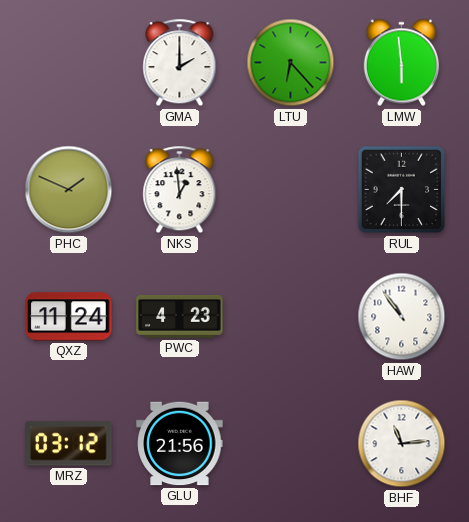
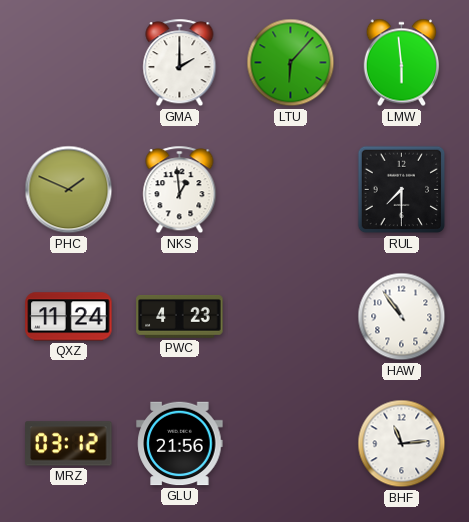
LTU: 6:23 -> 6:07 (291, 63)
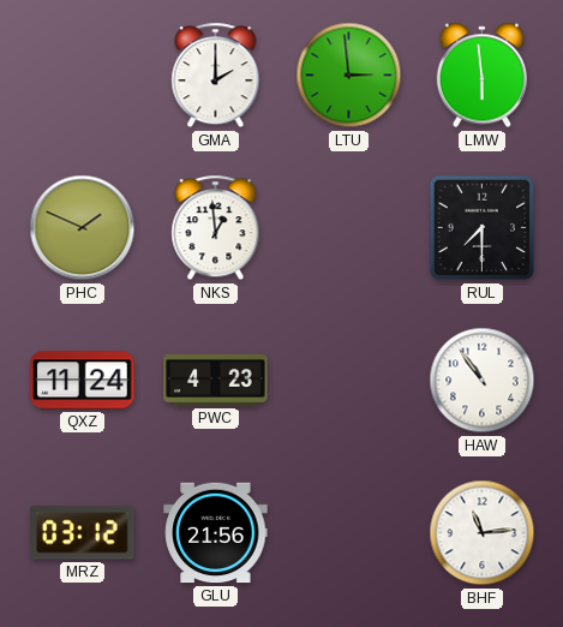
LTU: 6:07 -> 2:59 (349, 76)
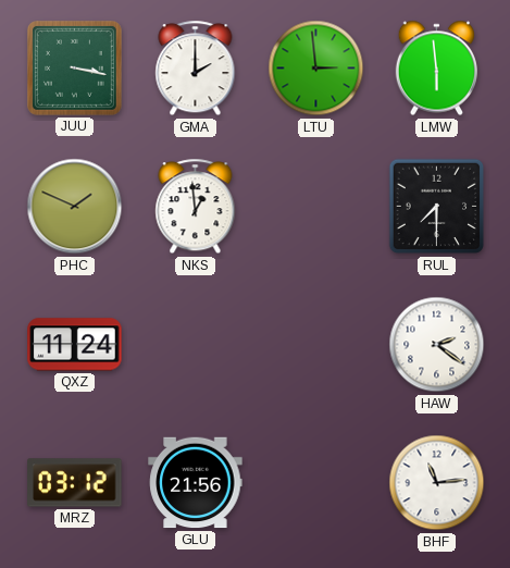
JUU: none -> 3:17 (74, 67)
PWC: 4:23 -> none (216, 380)
HAW: 10:54 -> 2:21 (437, 345)
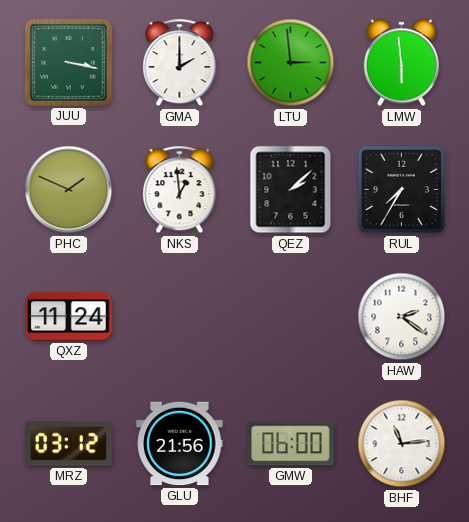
QEZ: none -> 2:08 (291, 190)
RUL: 7:30 -> 7:35 (402, 190)
GMW: none -> 06:00 (291, 444)
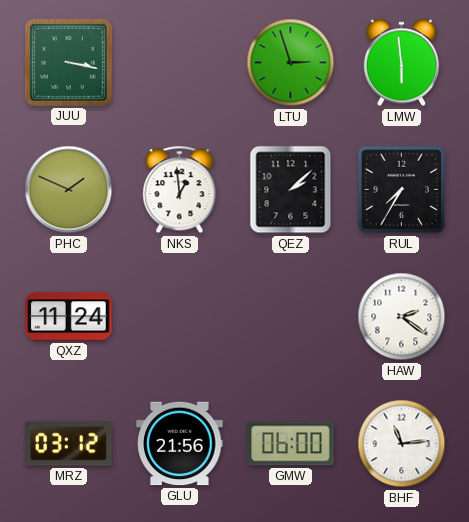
GMA: 2:00 -> none (180, 63)
LTU: 2:59 -> 2:57 (291, 63)
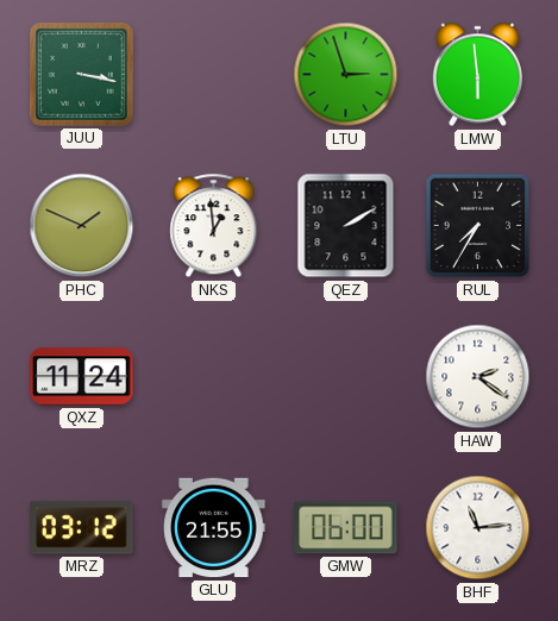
QEZ: 2:08 -> 2:10 (346, 226)
GLU: 21:56 -> 21:55 (214, 528)
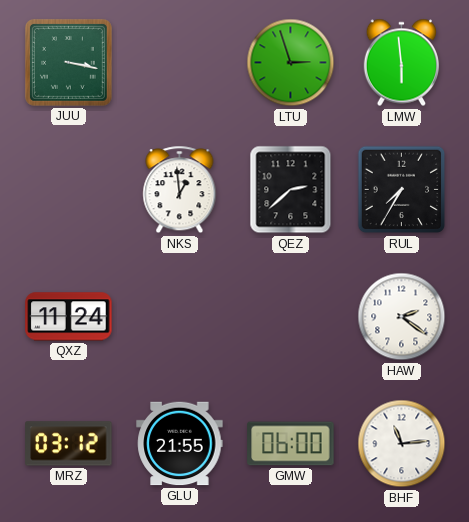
PHC: 1:49 -> none (82, 226)
QEZ: 2:10 -> 2:38 (291, 190)
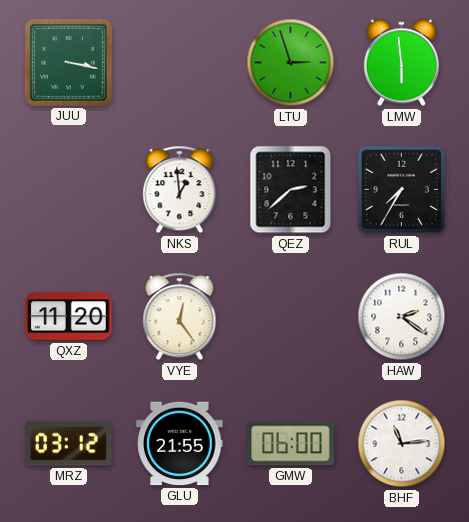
QXZ: 11:24 -> 11:20 (69, 317)
VYE: none -> 12:24 (180, 317)
